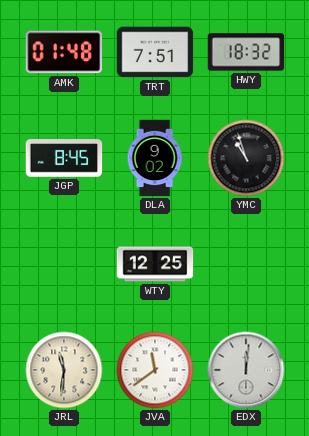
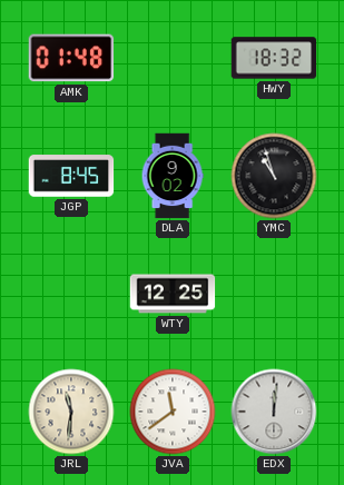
TRT: 7:51 -> none (155, 52)
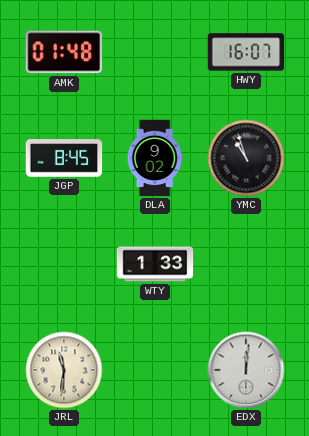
HWY: 18:32 -> 16:07 (246, 52)
WTY: 12:25 -> 1:33 (155, 264)
JVA: 11:39 -> none (173, 412)
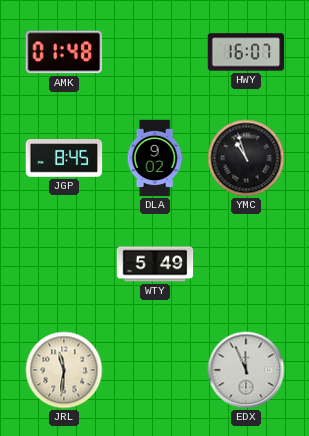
WTY: 1:33 -> 5:49 (155, 264)
EDX: 12:01 -> 11:56 (246, 370)
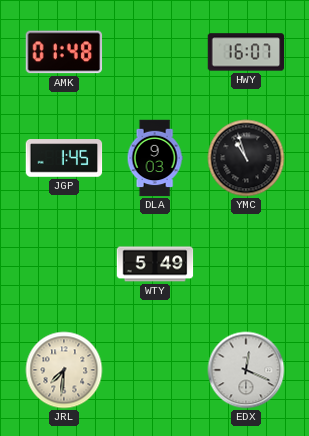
JGP: 8:45 -> 1:45 (64, 158)
DLA: 9:02 -> 9:03 (155, 158)
JRL: 11:31 -> 7:31 (64, 370)
EDX: 11:56 -> 12:19 (246, 370)
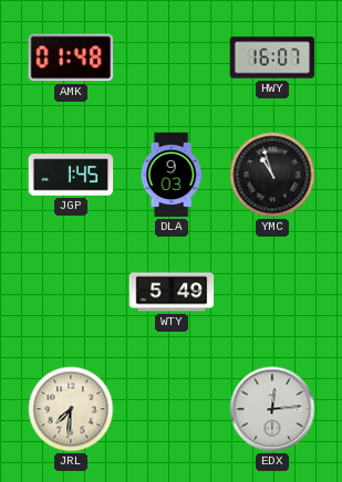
EDX: 12:19 -> 12:14 (272, 409)
